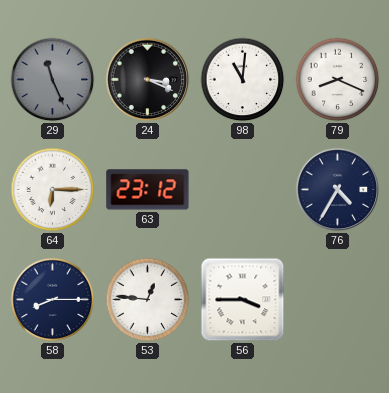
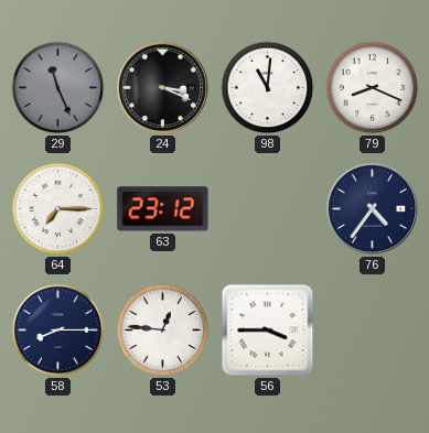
64: 6:15 -> 7:15 (58, 209)
76: 4:35 -> 4:36 (373, 209)
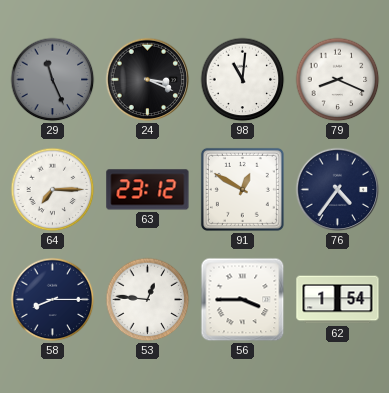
91: none -> 12:50 (242, 189)
62: none -> 1:54 (338, 300)
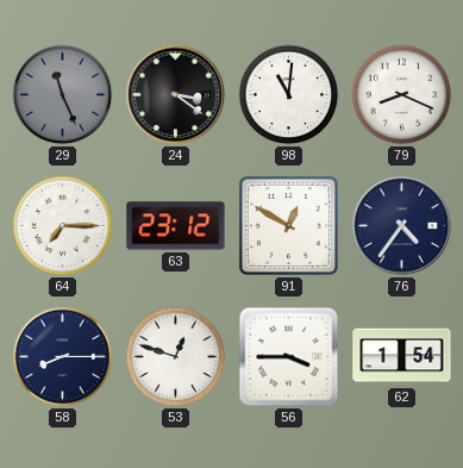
24: 3:19 -> 3:21 (176, 95)
53: 12:46 -> 12:48 (176, 357)
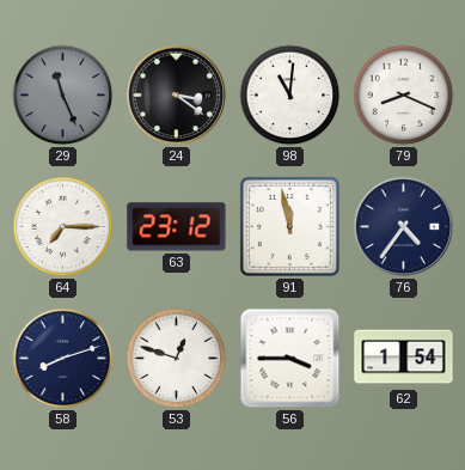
91: 12:50 -> 11:58 (289, 226)
58: 8:15 -> 8:12 (63, 359)
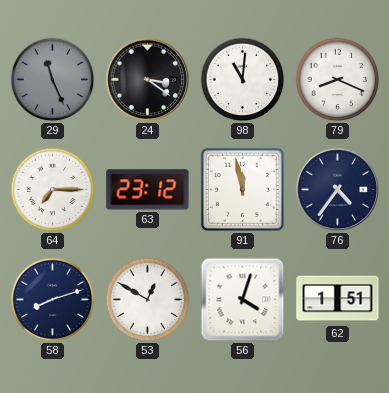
53: 12:48 -> 12:50 (148, 300)
56: 3:45 -> 4:03 (243, 300)
62: 1:54 -> 1:51 (338, 300)
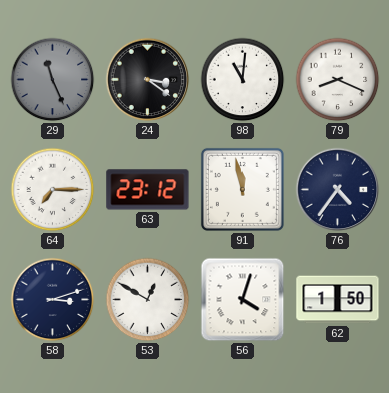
58: 8:12 -> 3:12 (53, 300)
62: 1:51 -> 1:50 (338, 300)
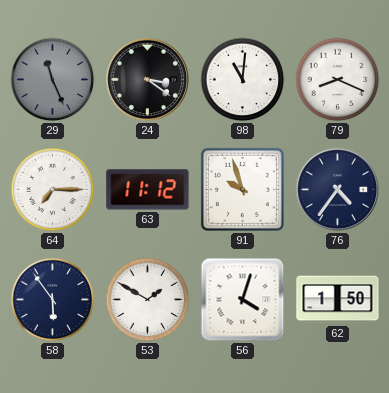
63: 23:12 -> 11:12 (148, 190)
91: 11:58 -> 9:57 (242, 189)
58: 3:12 -> 5:54 (53, 300)
53: 12:50 -> 1:50 (148, 300)
